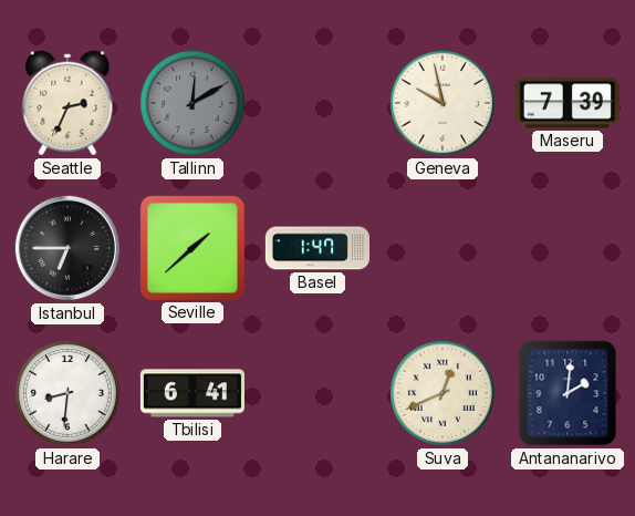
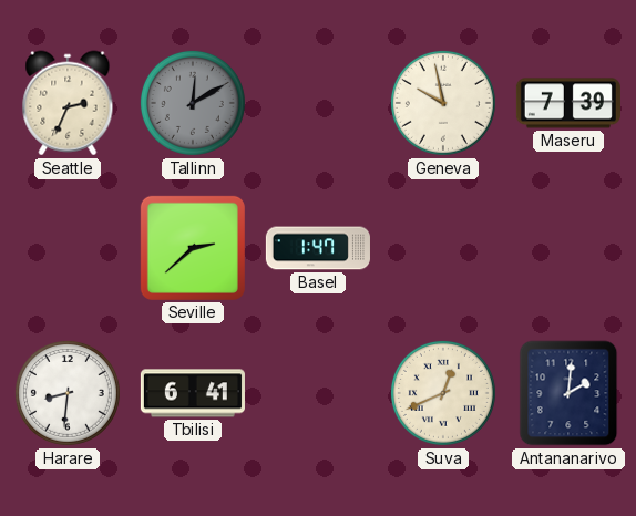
Istanbul: 6:45 -> none (67, 248)
Seville: 1:38 -> 2:38 (193, 248)
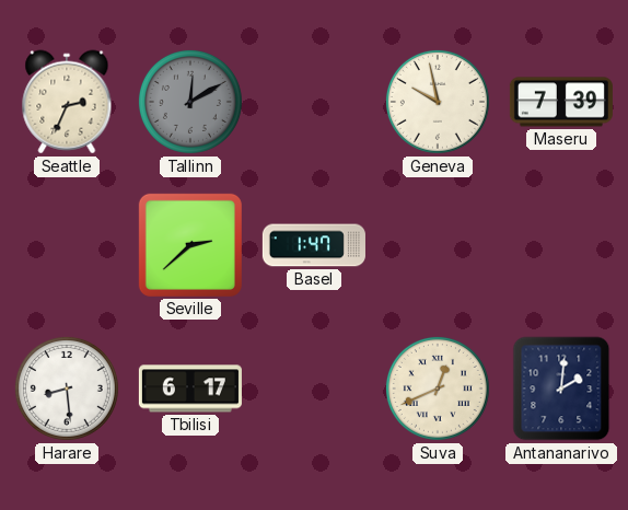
Harare: 8:31 -> 8:29 (67, 389)
Tbilisi: 6:41 -> 6:17 (190, 389)
